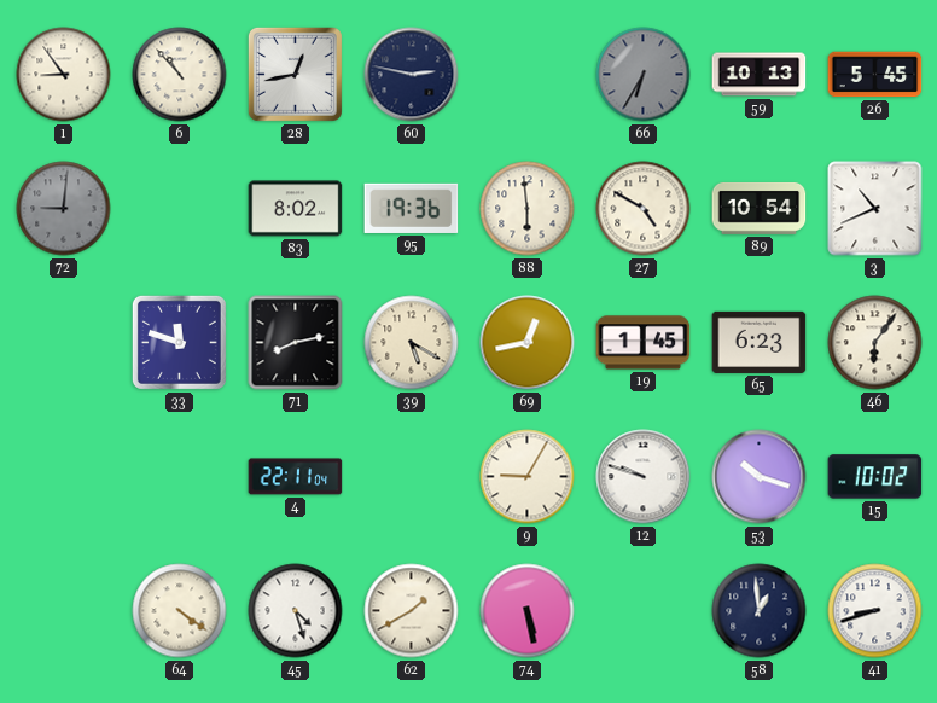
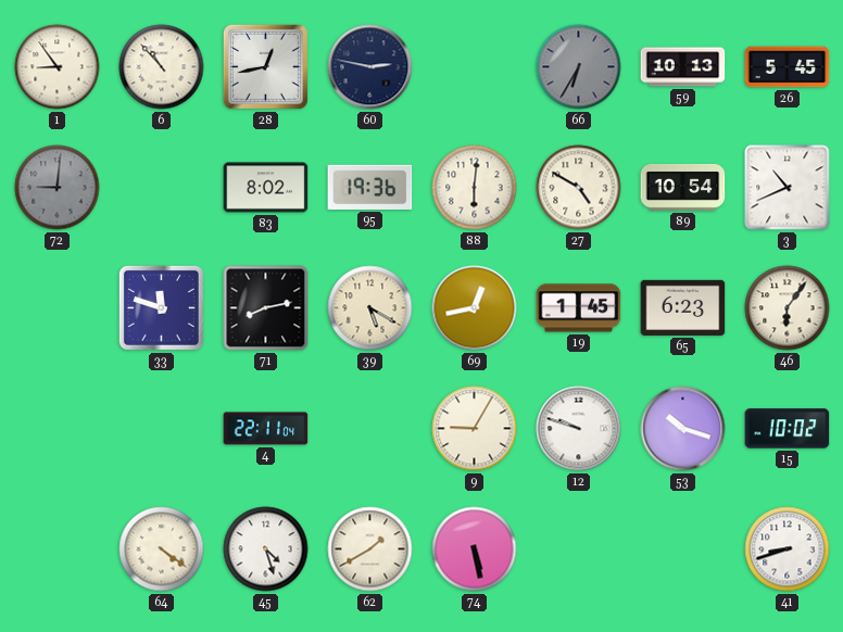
88: 5:59 -> 6:01 (475, 188)
58: 12:59 -> none (760, 611)
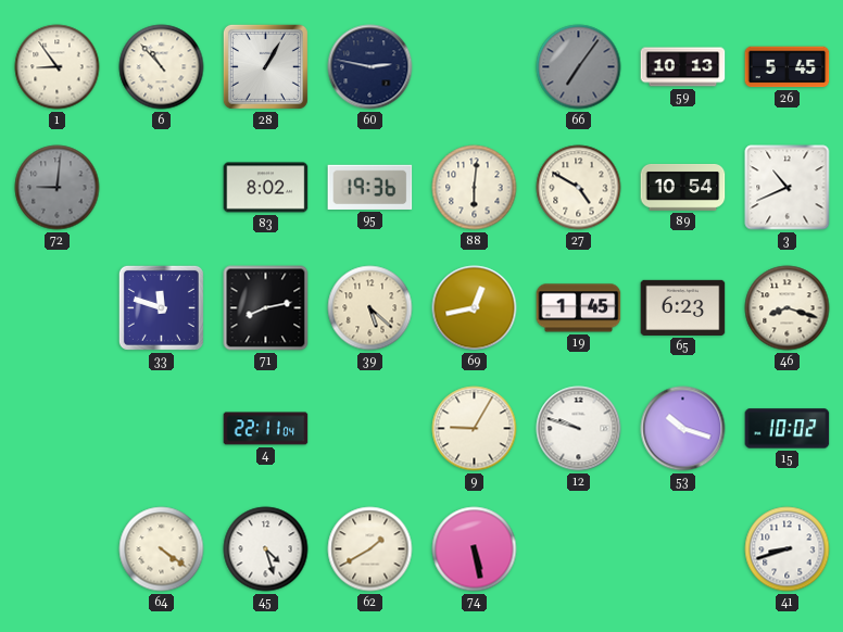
28: 12:43 -> 1:05 (265, 66)
66: 6:35 -> 7:06 (579, 67)
39: 5:20 -> 5:22 (370, 308)
46: 6:06 -> 8:18 (788, 308)
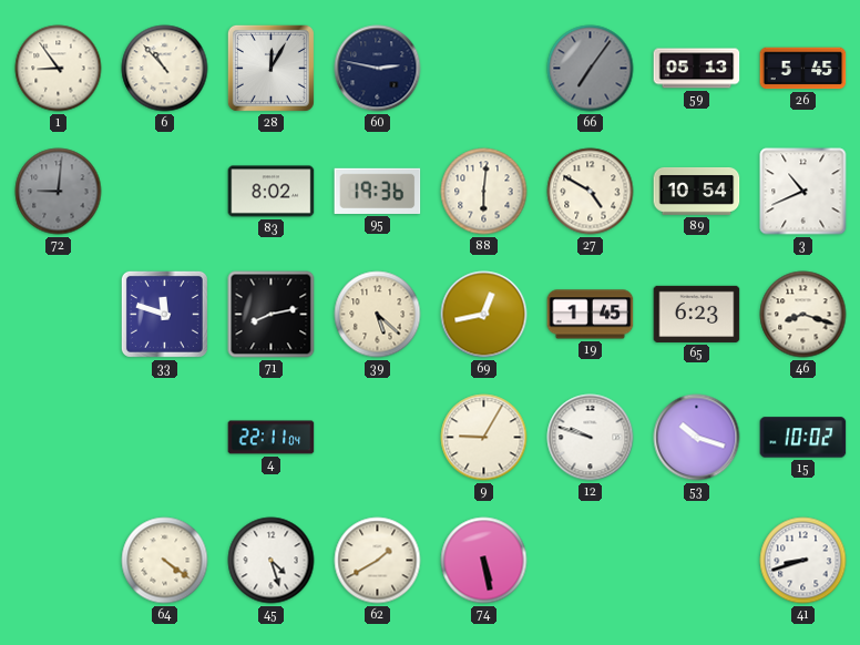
28: 1:05 -> 12:05 (270, 68)
59: 10:13 -> 05:13 (697, 69)
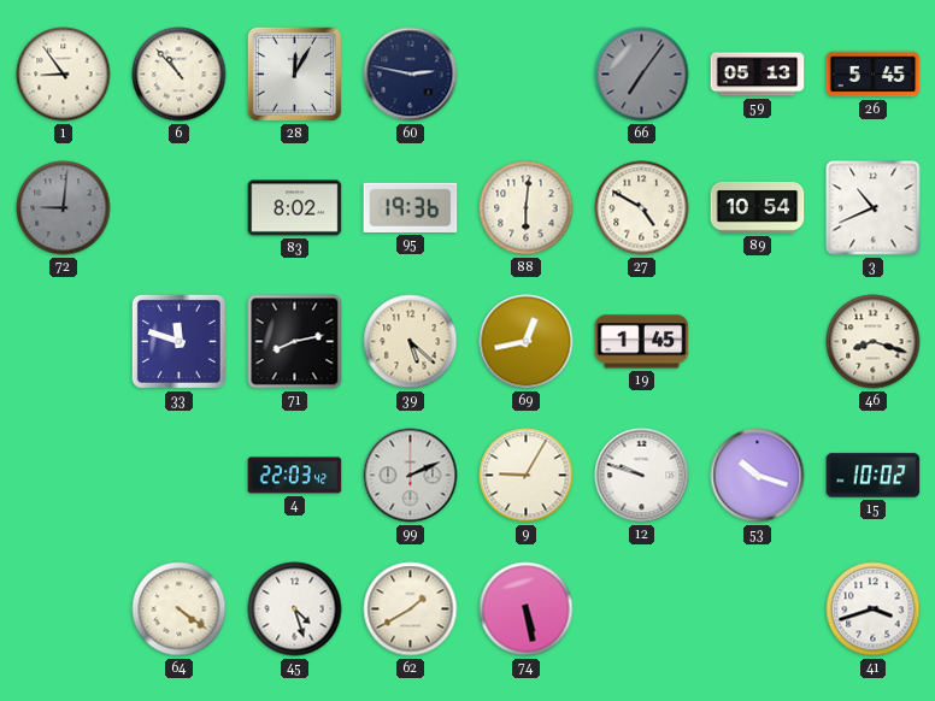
65: 6:23 -> none (697, 314)
4: 22:11 -> 22:03 (295, 476)
99: none -> 2:11 (411, 476)
41: 8:42 -> 3:42 (874, 609)
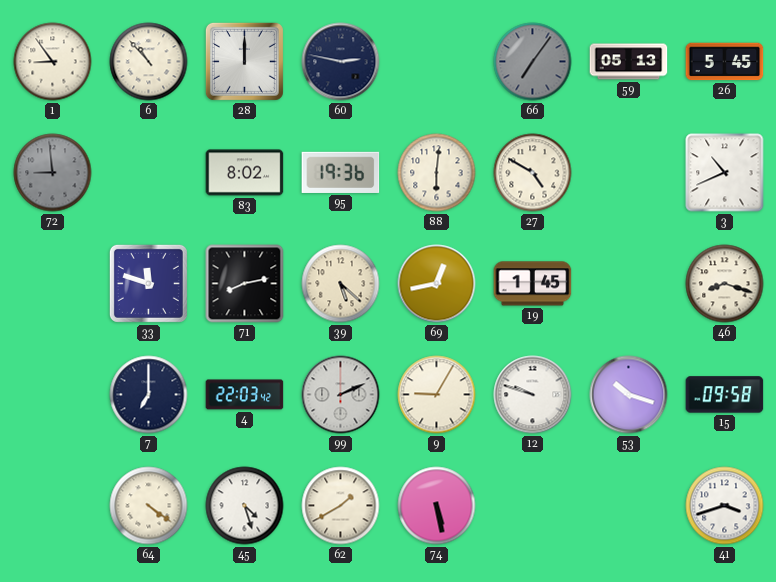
28: 12:05 -> 12:00 (244, 61)
72: 9:01 -> 8:59 (53, 173)
89: 10:54 -> none (758, 208)
7: none -> 7:00 (149, 395)
15: 10:02 -> 09:58 (725, 395)
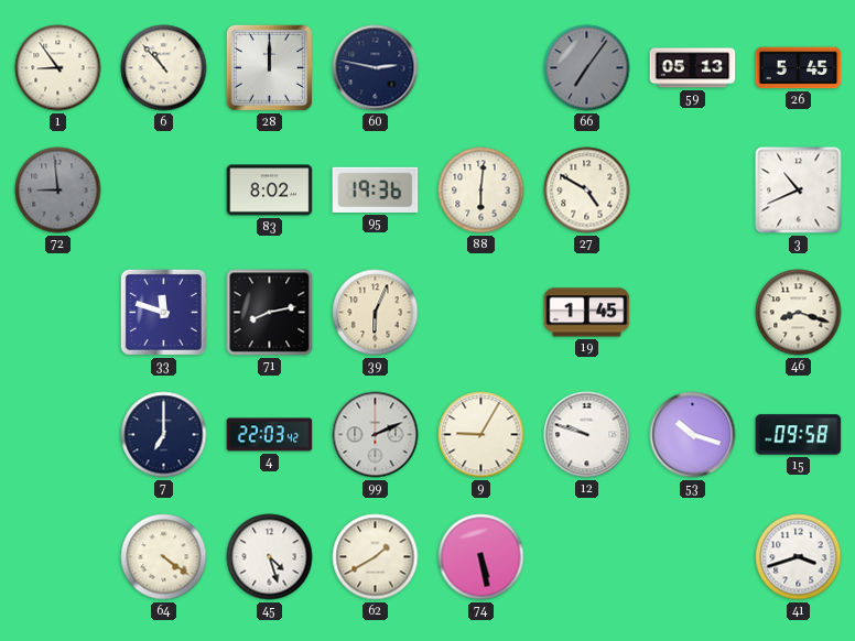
39: 5:22 -> 6:04 (376, 313)
69: 12:43 -> none (437, 284)
